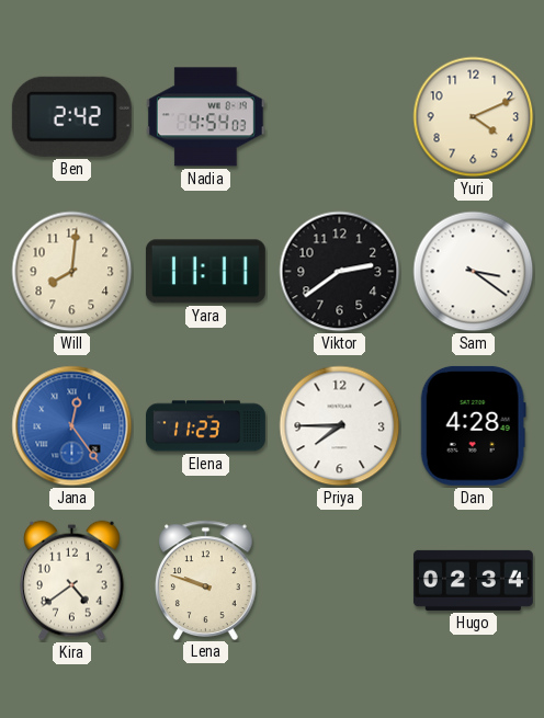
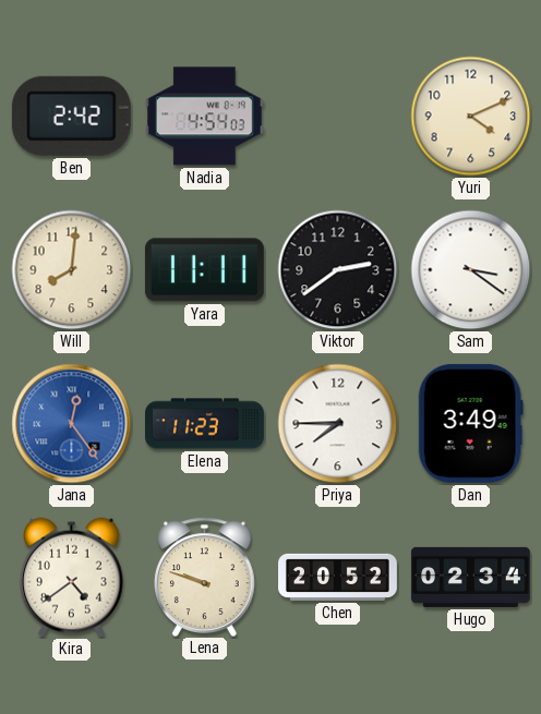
Dan: 4:28 -> 3:49 (470, 423)
Chen: none -> 20:52 (338, 577)
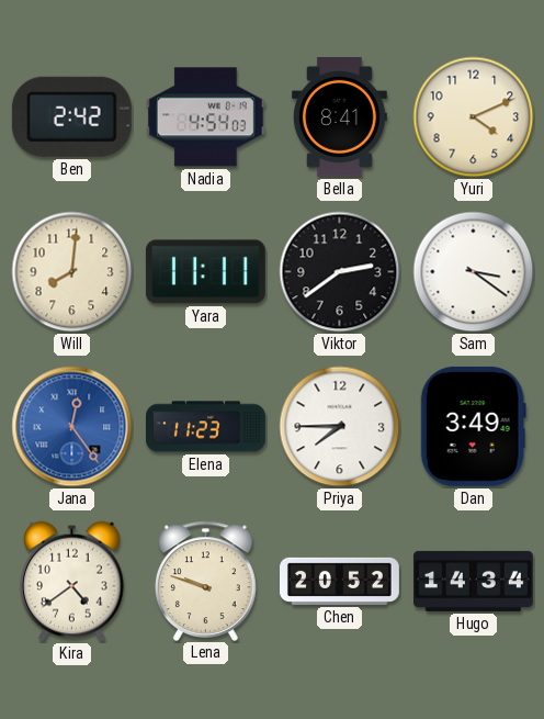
Bella: none -> 8:41 (339, 116)
Hugo: 02:34 -> 14:34 (473, 581)
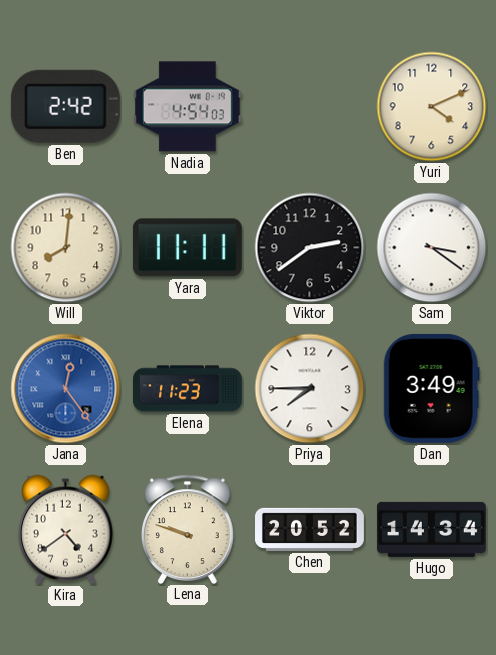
Bella: 8:41 -> none (339, 116)
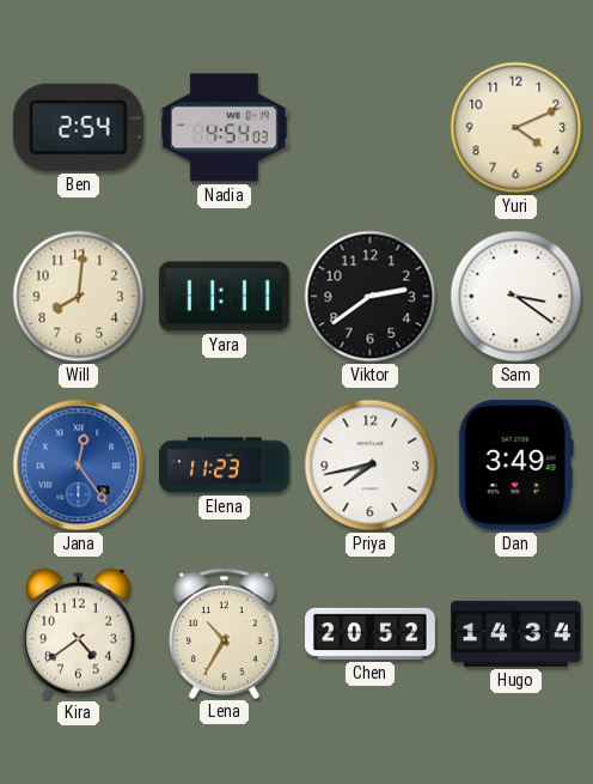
Ben: 2:42 -> 2:54 (78, 127)
Priya: 7:45 -> 7:43 (371, 466)
Lena: 9:48 -> 10:35 (225, 633)
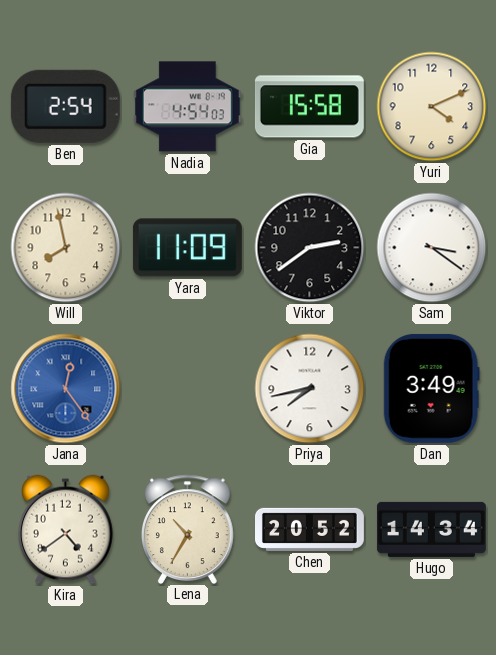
Gia: none -> 15:58 (309, 107)
Will: 8:01 -> 7:58 (66, 248)
Yara: 11:11 -> 11:09 (187, 248)
Elena: 11:23 -> none (224, 466)
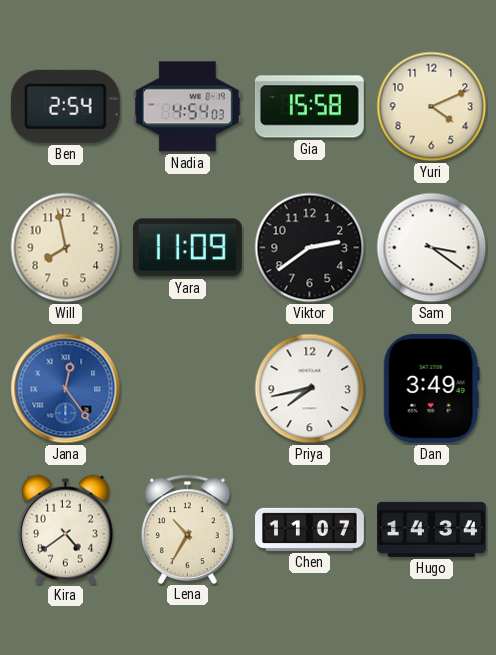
Chen: 20:52 -> 11:07 (310, 529)
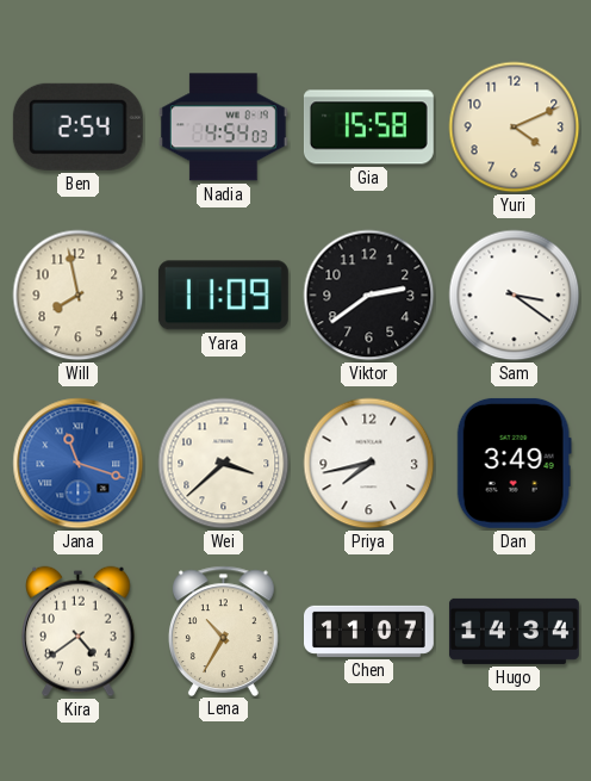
Jana: 12:24 -> 11:18 (79, 464)
Wei: none -> 3:38 (224, 464)
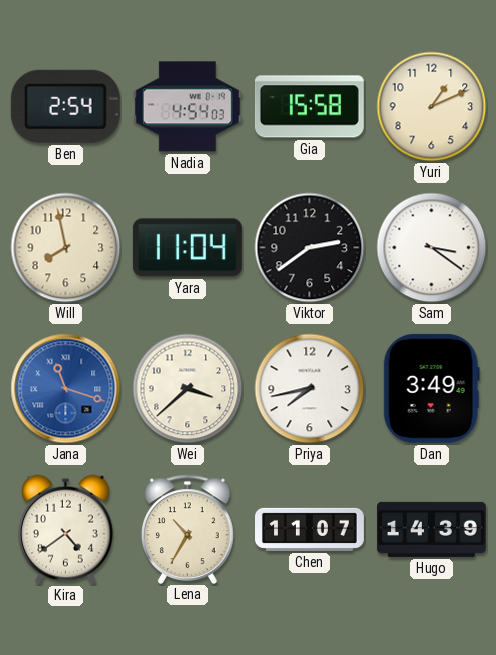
Yuri: 4:11 -> 1:11 (432, 107)
Yara: 11:09 -> 11:04 (187, 248)
Hugo: 14:34 -> 14:39 (431, 529)
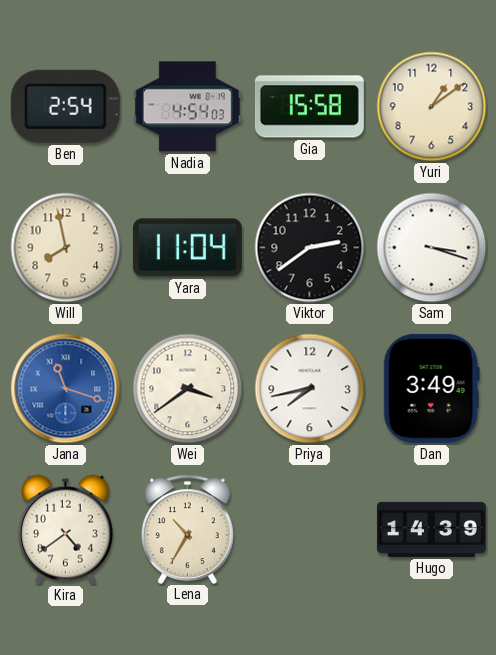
Yuri: 1:11 -> 1:09 (432, 107)
Sam: 3:21 -> 3:18 (432, 248)
Wei: 3:38 -> 3:39 (188, 389)
Chen: 11:07 -> none (310, 529)
